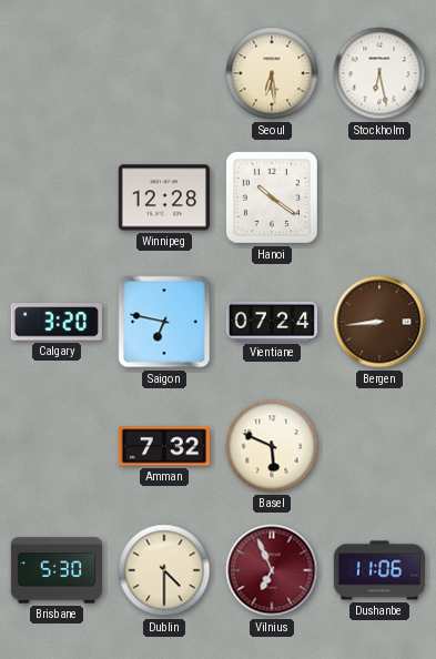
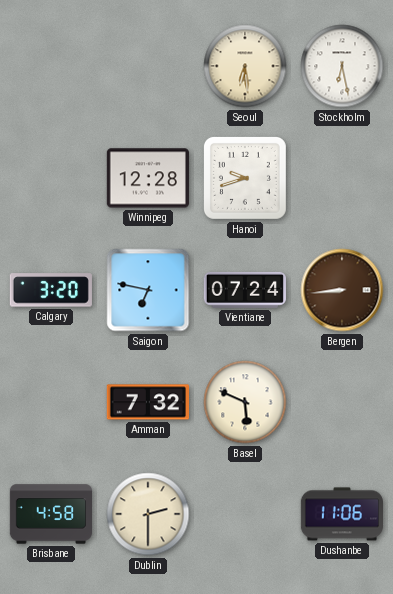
Hanoi: 10:21 -> 9:42 (245, 178)
Brisbane: 5:30 -> 4:58 (50, 514)
Dublin: 4:30 -> 2:30 (148, 514)
Vilnius: 6:56 -> none (272, 570)
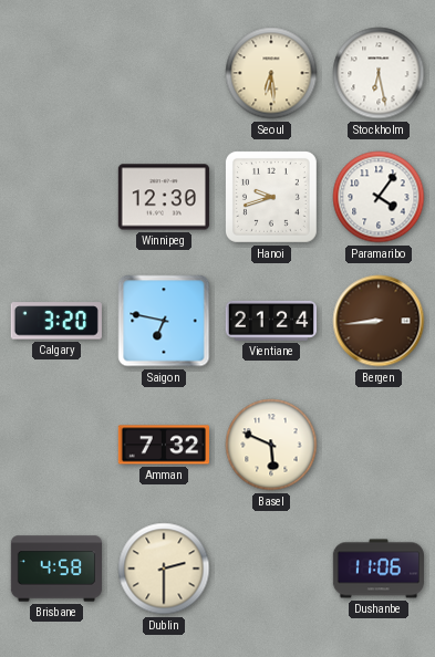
Winnipeg: 12:28 -> 12:30 (164, 197)
Paramaribo: none -> 4:06 (379, 197)
Vientiane: 07:24 -> 21:24 (271, 321)
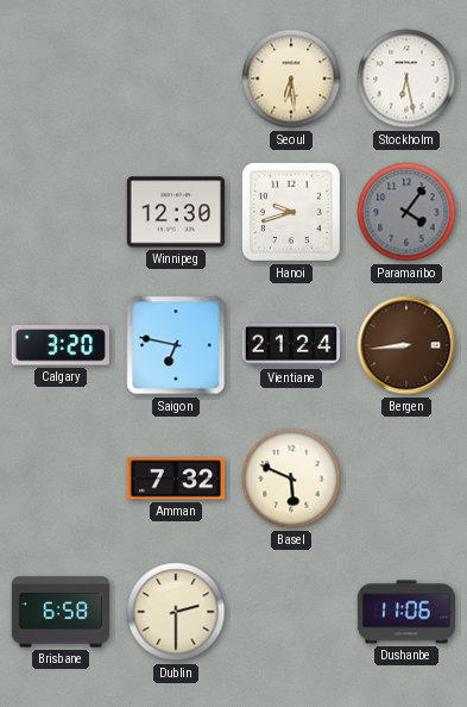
Paramaribo dial: white -> grey (406, 212)
Brisbane: 4:58 -> 6:58 (59, 612)
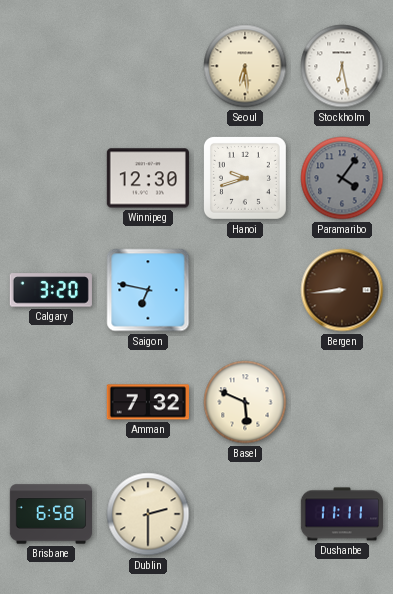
Vientiane: 21:24 -> none (291, 345)
Dushanbe: 11:06 -> 11:11 (341, 514)
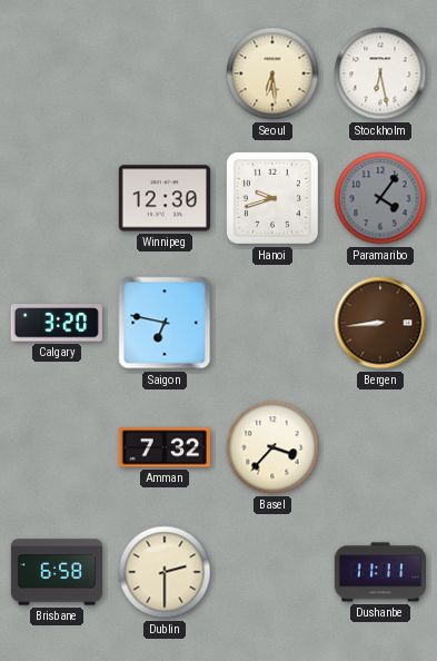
Basel: 5:49 -> 3:37 (272, 447)
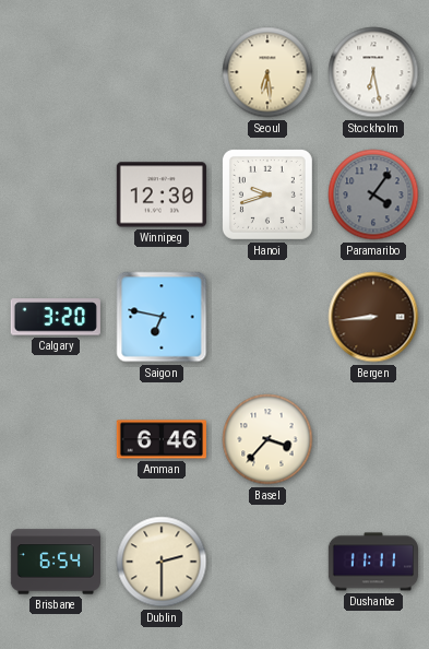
Amman: 7:32 -> 6:46 (162, 439)
Brisbane: 6:58 -> 6:54 (55, 562)
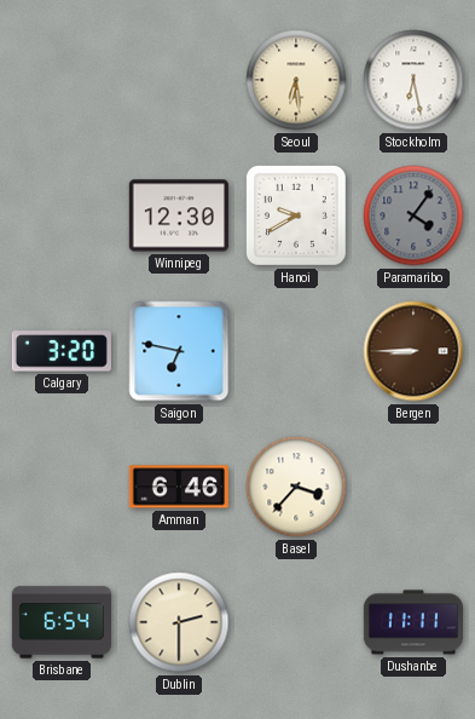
Hanoi: 9:42 -> 9:40 (296, 215)
Bergen: 8:44 -> 8:45 (413, 351)
